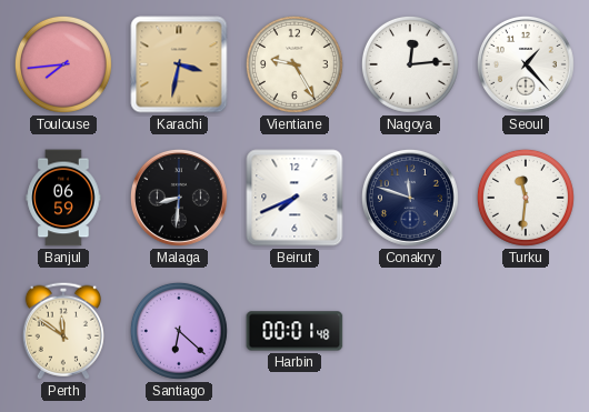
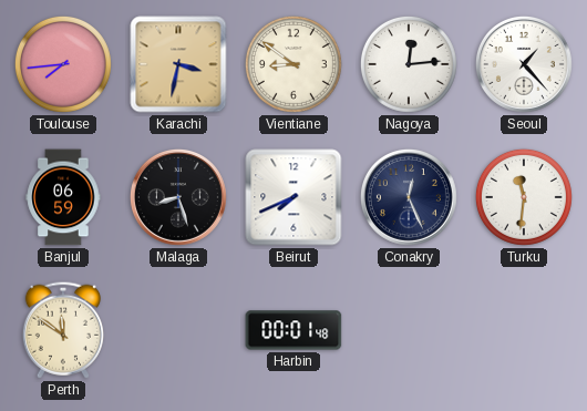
Vientiane: 9:25 -> 8:51 (293, 64)
Malaga: 8:31 -> 8:27 (178, 197)
Conakry: 11:48 -> 12:26 (409, 197)
Santiago: 6:22 -> none (179, 331)
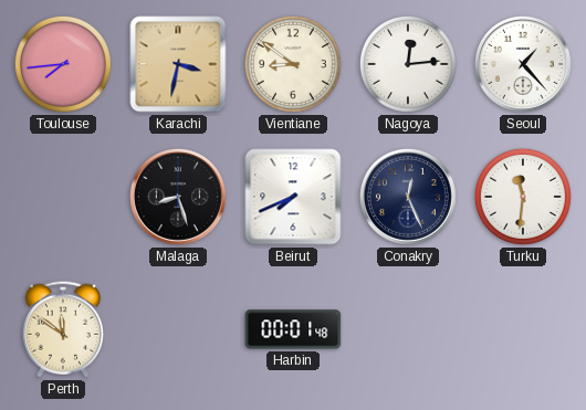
Banjul: 06:59 -> none (63, 197)
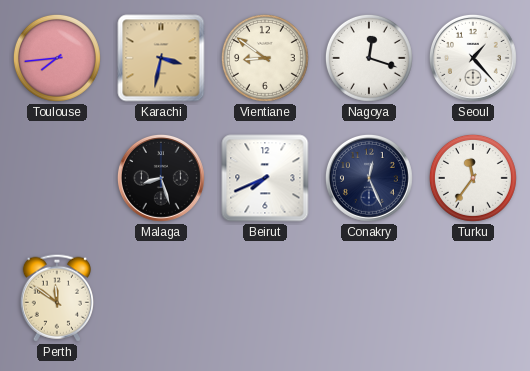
Nagoya: 12:14 -> 12:18 (369, 58)
Turku: 11:31 -> 11:36 (473, 178)
Harbin: 00:01 -> none (293, 329)
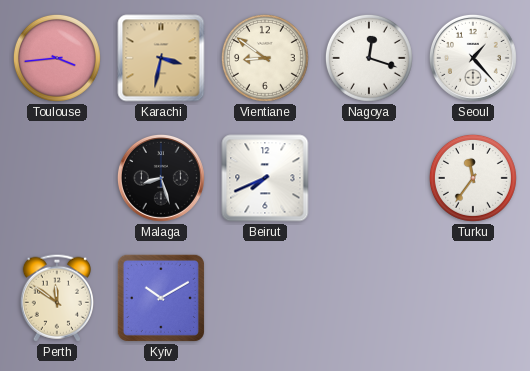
Toulouse: 7:44 -> 3:44 (57, 58)
Conakry: 12:26 -> none (369, 178)
Kyiv: none -> 10:10 (161, 298)
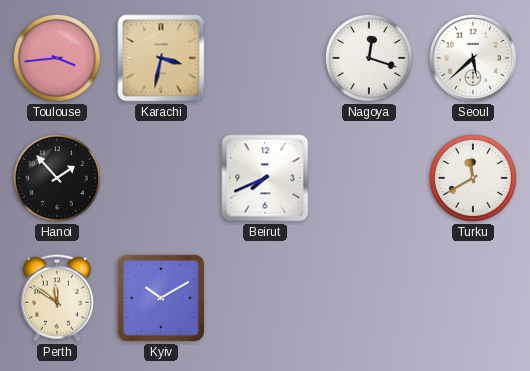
Vientiane: 8:51 -> none (265, 58)
Seoul: 1:23 -> 5:38 (473, 58)
Hanoi: none -> 1:53 (57, 178)
Malaga: 8:27 -> none (161, 178)
Turku: 11:36 -> 11:40 (473, 178)
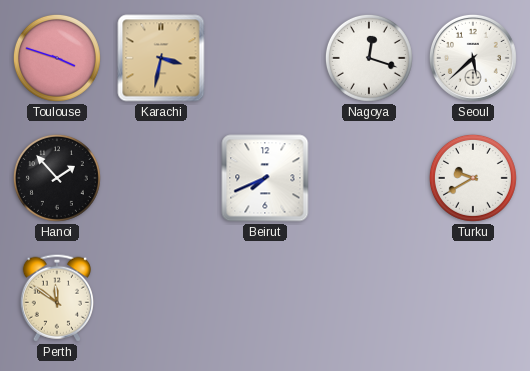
Toulouse: 3:44 -> 3:48 (57, 58)
Turku: 11:40 -> 9:40 (473, 178)
Kyiv: 10:10 -> none (161, 298)
